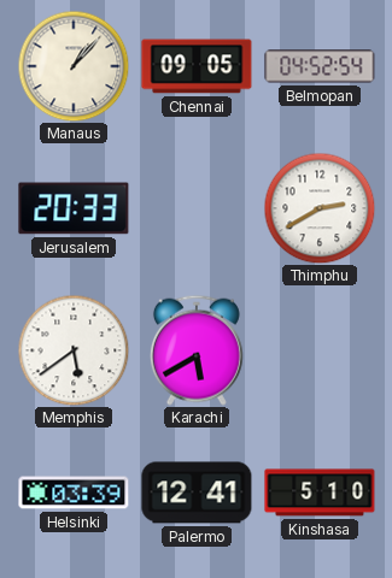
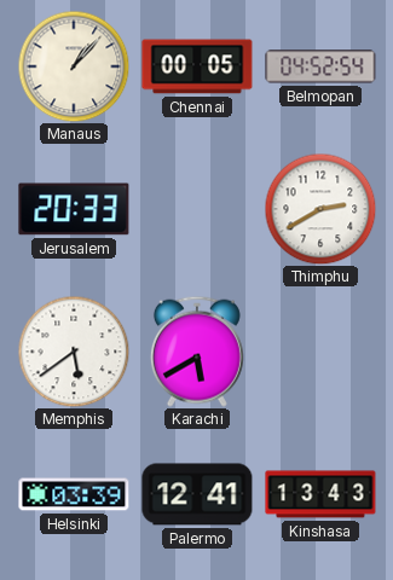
Chennai: 09:05 -> 00:05 (197, 66)
Kinshasa: 5:10 -> 13:43 (320, 494)
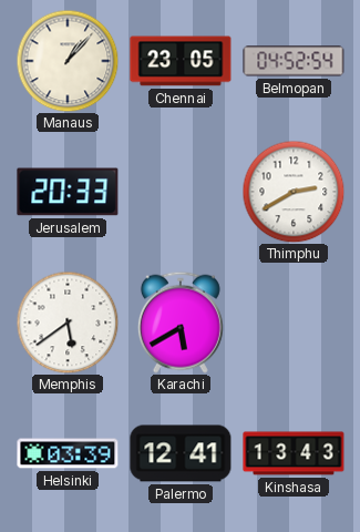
Chennai: 00:05 -> 23:05 (181, 61)
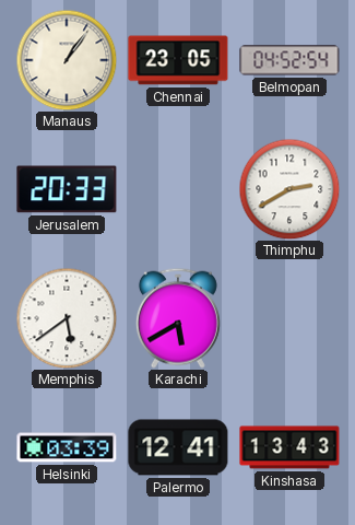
Manaus: 1:07 -> 1:06 (67, 60)
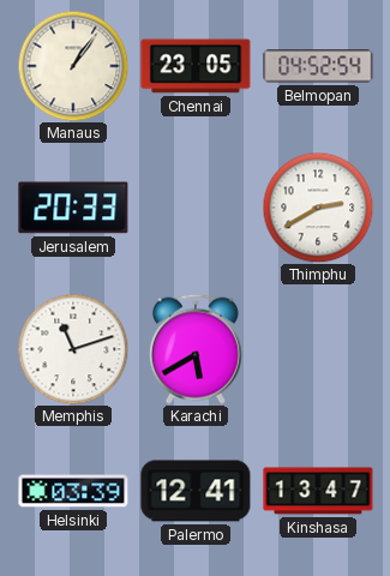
Memphis: 5:39 -> 11:12 (73, 349)
Kinshasa: 13:43 -> 13:47 (318, 491)
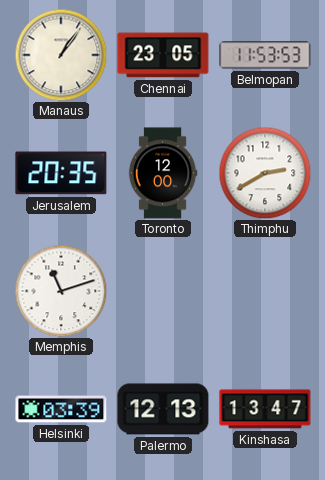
Belmopan: 04:52 -> 11:53 (265, 55)
Jerusalem: 20:33 -> 20:35 (61, 173)
Toronto: none -> 12:00 (163, 173)
Karachi: 5:40 -> none (196, 349)
Palermo: 12:41 -> 12:13 (163, 409)
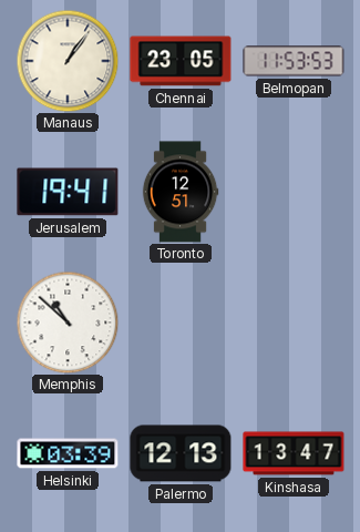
Jerusalem: 20:35 -> 19:41 (68, 192)
Toronto: 12:00 -> 12:51 (181, 192)
Thimphu: 2:40 -> none (265, 173)
Memphis: 11:12 -> 10:52 (68, 323)
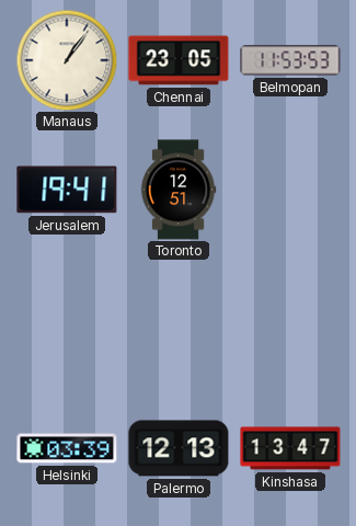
Memphis: 10:52 -> none (68, 323)
